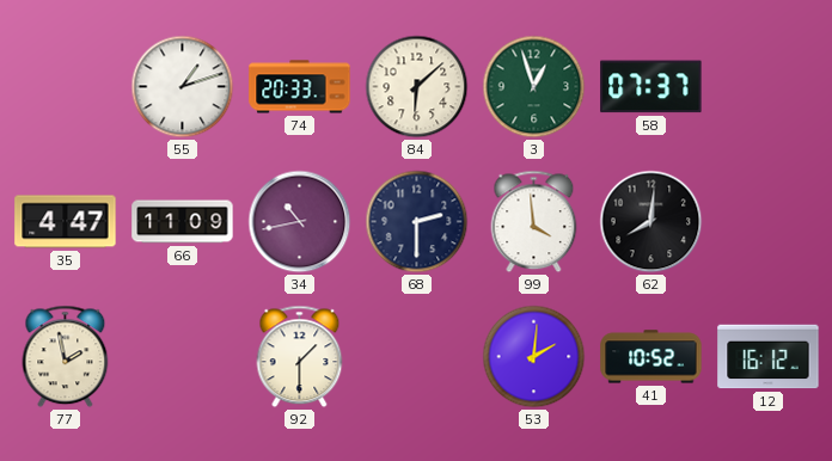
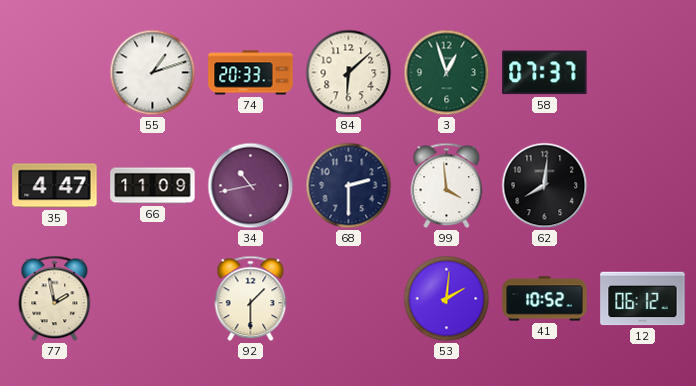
12: 16:12 -> 06:12 (643, 299)
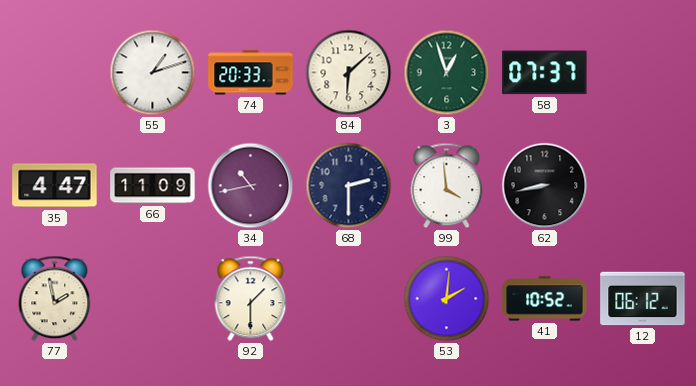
62: 8:01 -> 8:43 (545, 186)
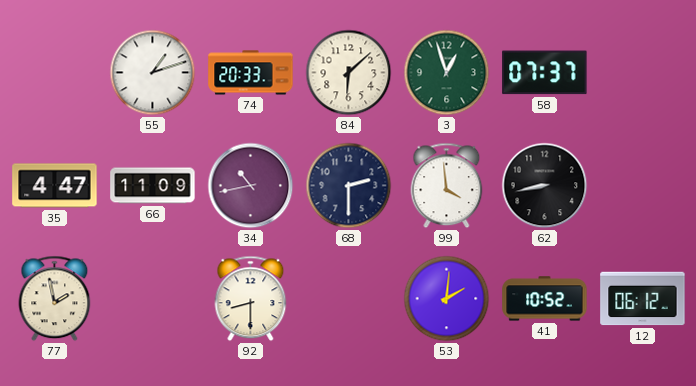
92: 1:30 -> 8:30 (251, 299)
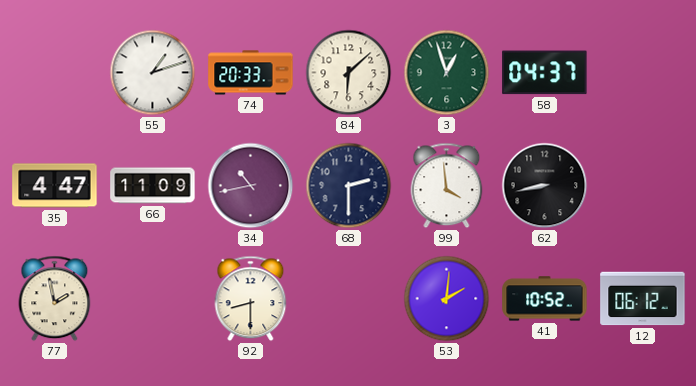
58: 07:37 -> 04:37 (545, 73)
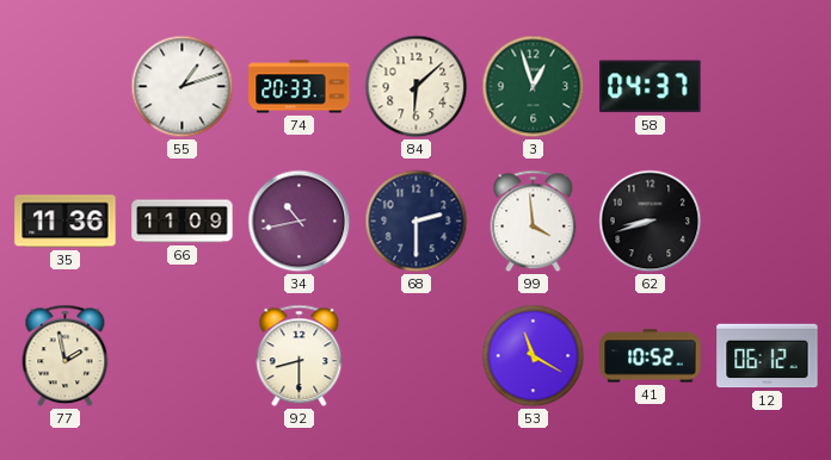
35: 4:47 -> 11:36 (66, 222)
62: 8:43 -> 8:42 (651, 222)
53: 2:01 -> 11:20 (534, 356)
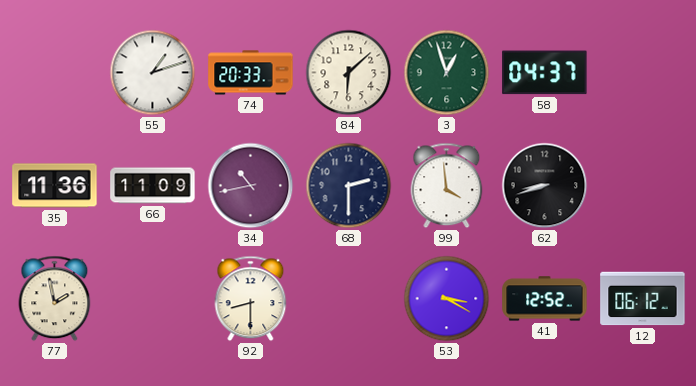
53: 11:20 -> 3:20 (447, 299)
41: 10:52 -> 12:52 (545, 299)
